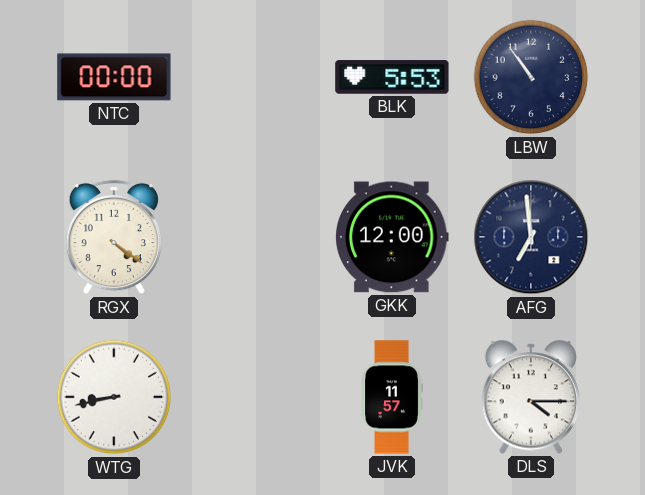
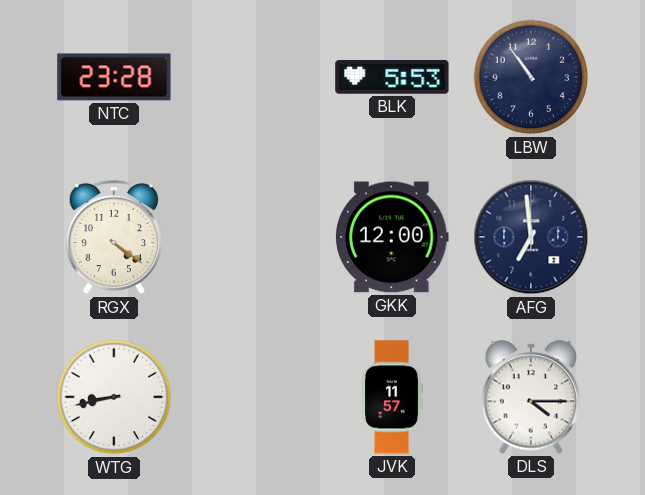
NTC: 00:00 -> 23:28 (114, 77)
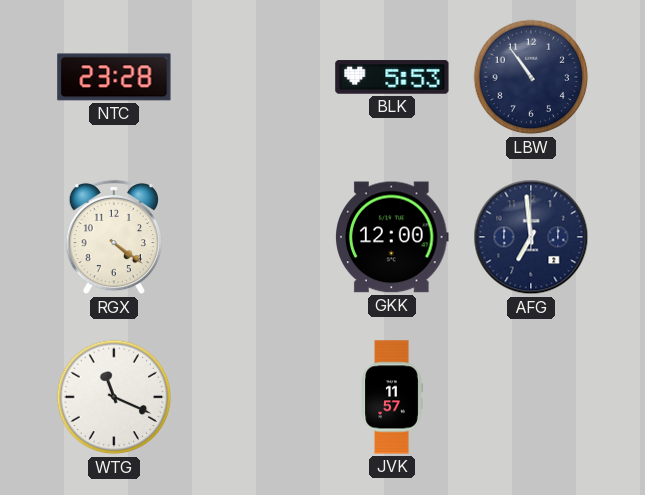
WTG: 8:43 -> 11:19 (114, 397)
DLS: 4:15 -> none (530, 397)
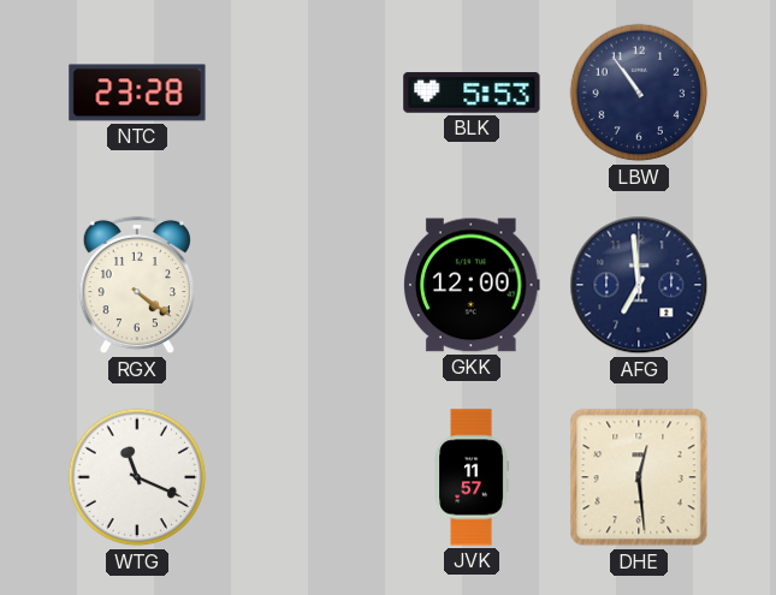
DHE: none -> 12:29 (639, 477)
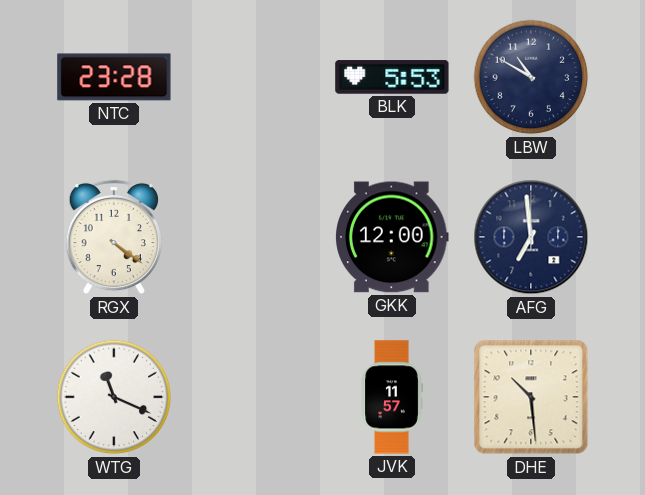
LBW: 10:54 -> 10:50 (531, 77)
DHE: 12:29 -> 10:29 (531, 397)
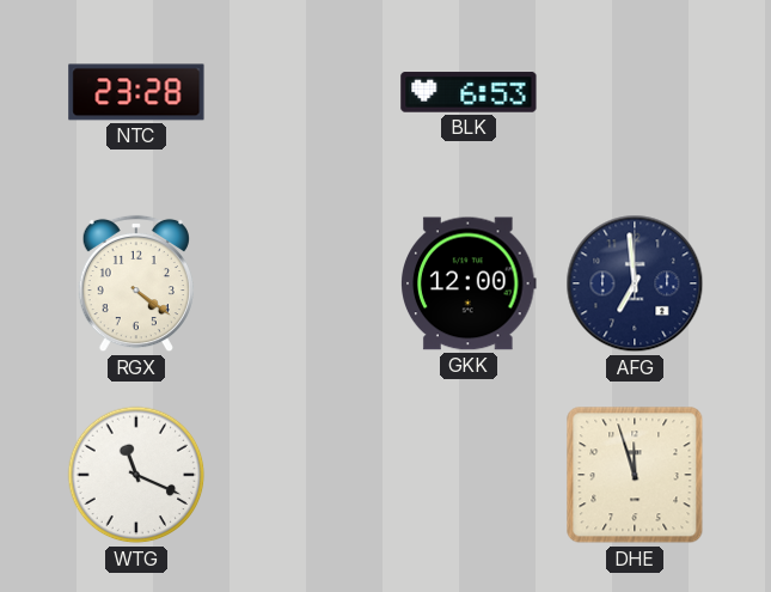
BLK: 5:53 -> 6:53 (469, 92)
LBW: 10:50 -> none (531, 77)
JVK: 11:57 -> none (392, 397)
DHE: 10:29 -> 11:57 (635, 475)
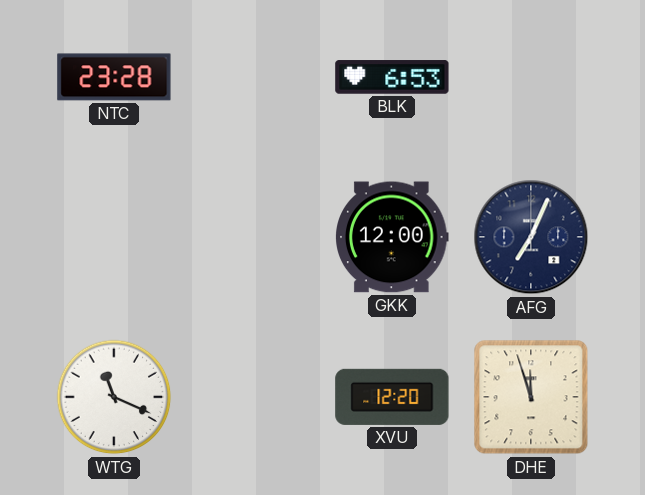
RGX: 4:21 -> none (136, 283)
AFG: 6:59 -> 7:04 (531, 237)
XVU: none -> 12:20 (392, 397)
